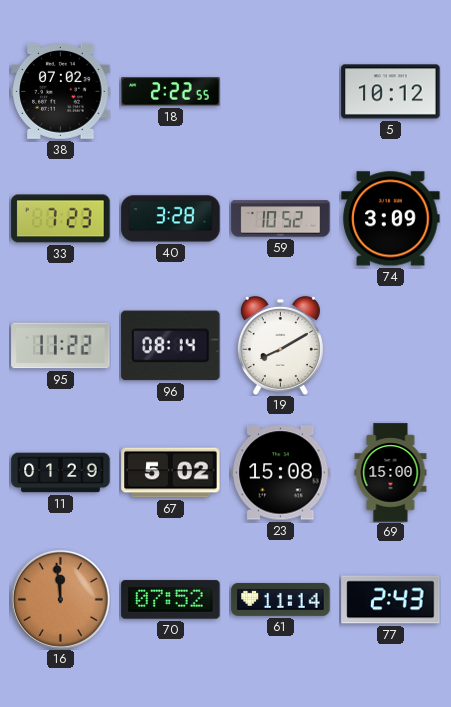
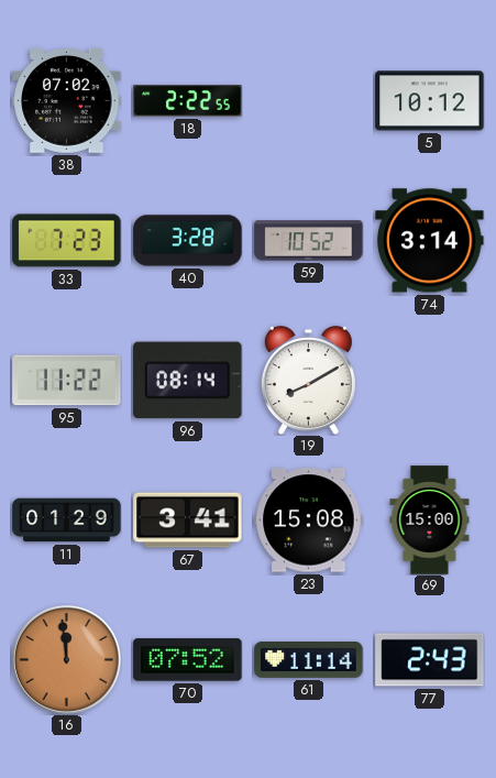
74: 3:09 -> 3:14 (430, 241)
67: 5:02 -> 3:41 (188, 521)
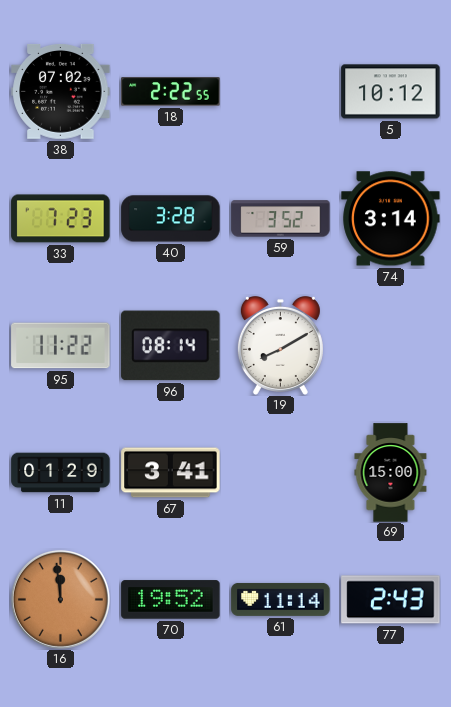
59: 10:52 -> 3:52 (281, 219)
23: 15:08 -> none (309, 521)
70: 07:52 -> 19:52 (171, 600)
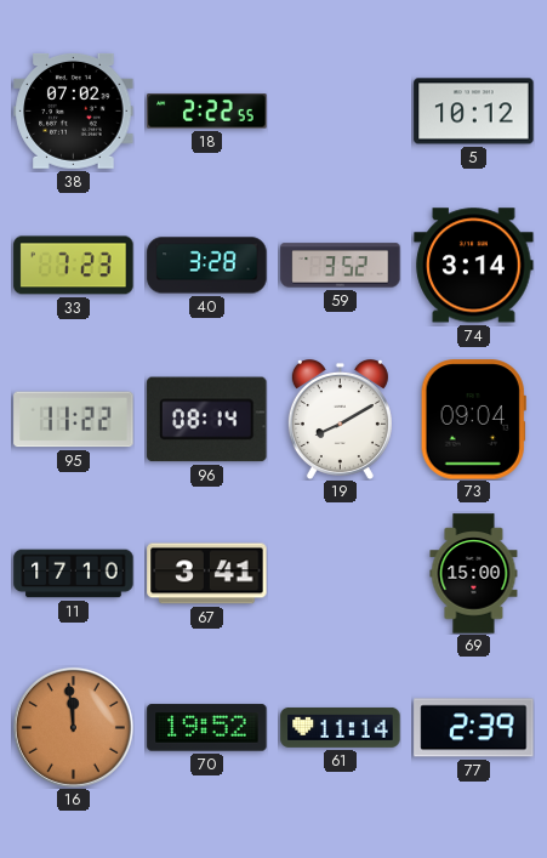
73: none -> 09:04 (473, 420)
11: 01:29 -> 17:10 (74, 574)
77: 2:43 -> 2:39 (474, 728)
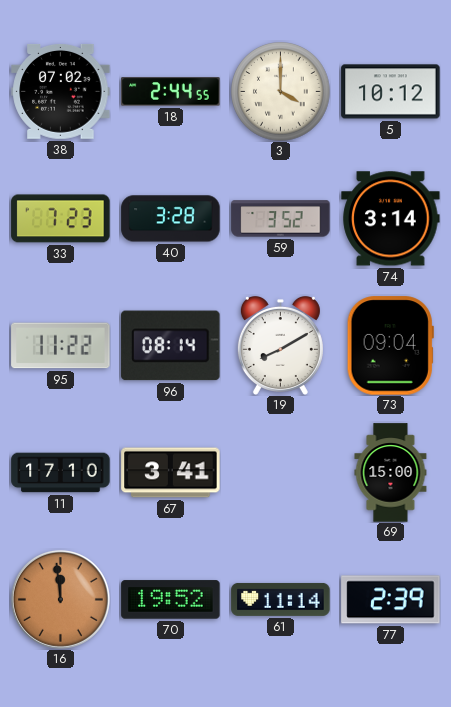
18: 2:22 -> 2:44 (171, 92)
3: none -> 4:00 (281, 92)
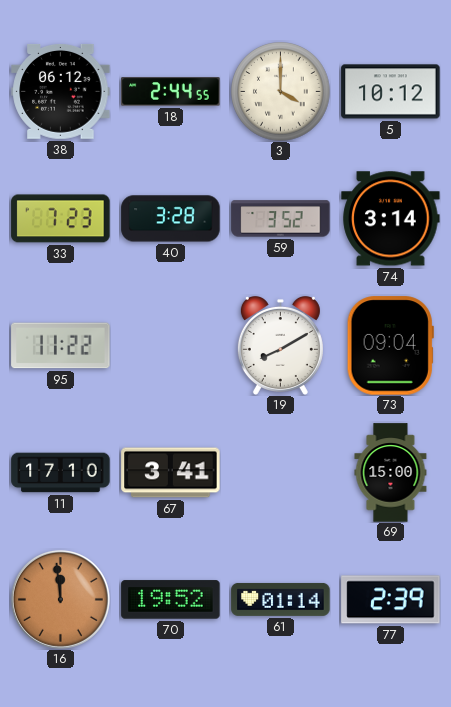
38: 07:02 -> 06:12 (61, 91)
96: 08:14 -> none (171, 346)
61: 11:14 -> 01:14 (281, 599)
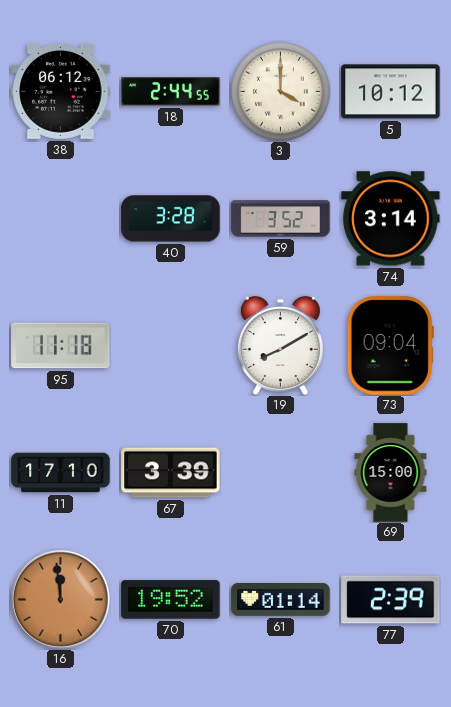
33: 7:23 -> none (61, 219)
95: 11:22 -> 11:18 (61, 346)
67: 3:41 -> 3:39 (171, 473)
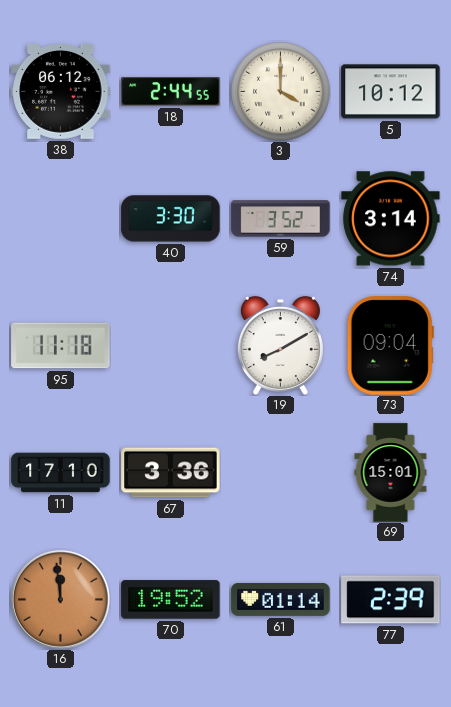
40: 3:28 -> 3:30 (171, 219)
67: 3:39 -> 3:36 (171, 473)
69: 15:00 -> 15:01 (391, 473)
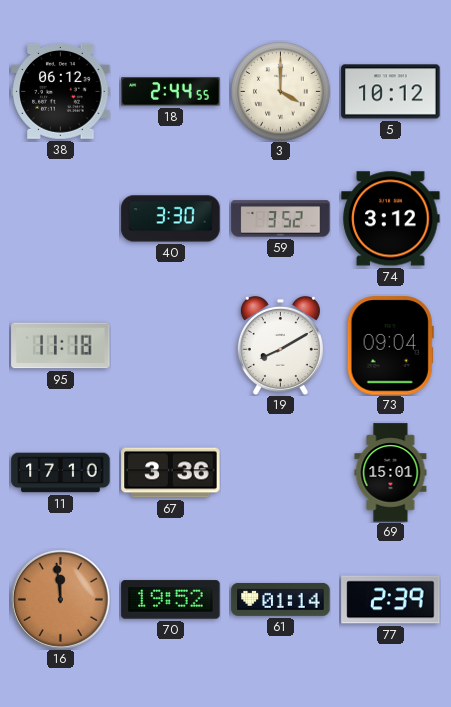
74: 3:14 -> 3:12 (391, 219)
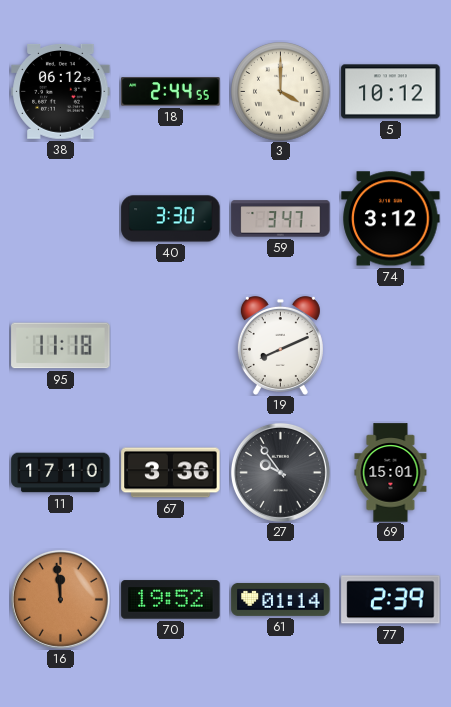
59: 3:52 -> 3:47 (281, 219)
19: 8:10 -> 8:11 (280, 345)
73: 09:04 -> none (390, 346)
27: none -> 9:54 (280, 472)
